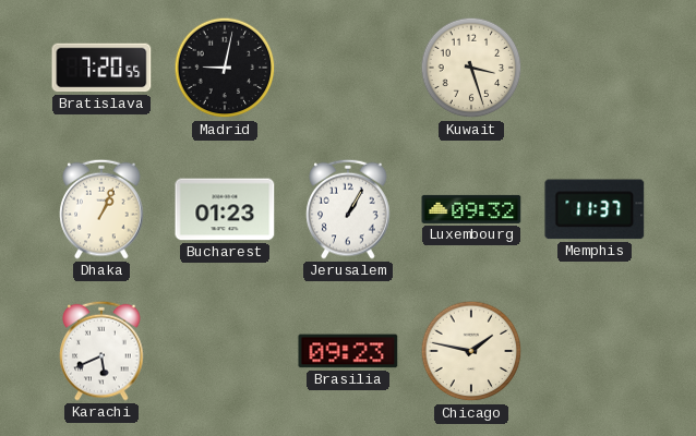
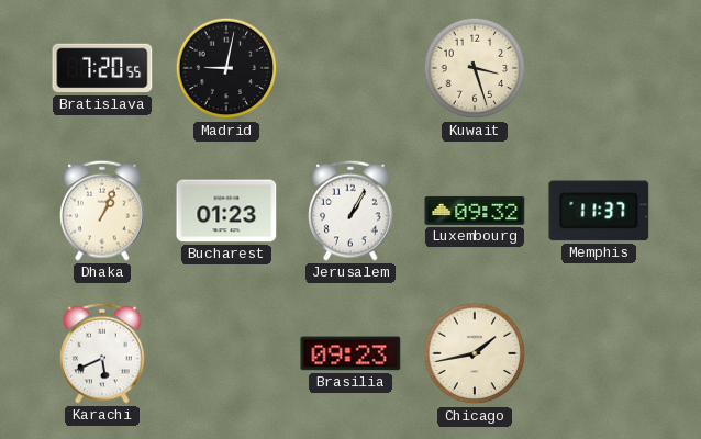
Chicago: 1:47 -> 1:43 (475, 353)
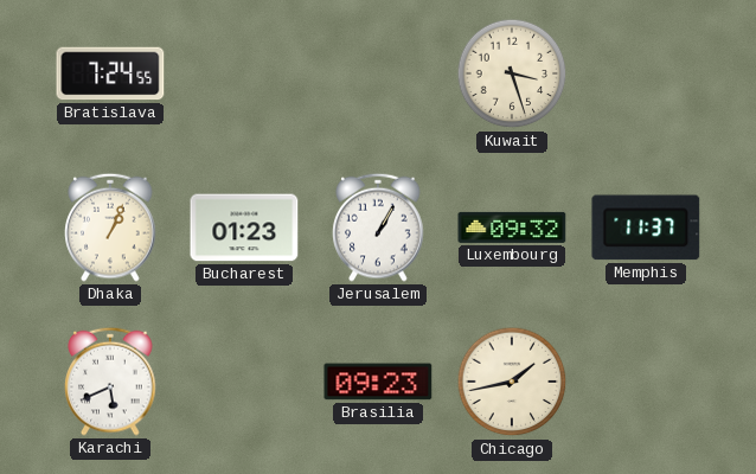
Bratislava: 7:20 -> 7:24 (110, 73)
Madrid: 9:02 -> none (226, 68)
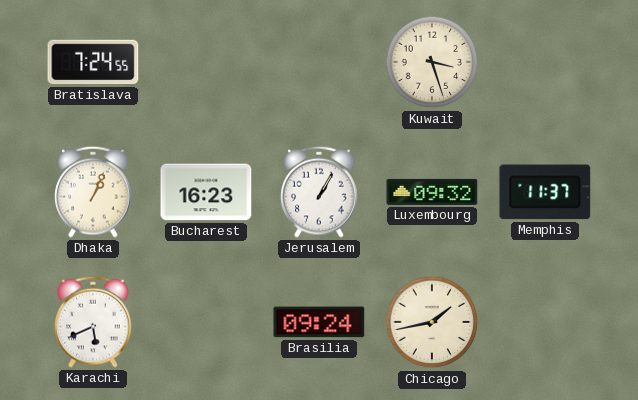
Bucharest: 01:23 -> 16:23 (206, 192)
Brasilia: 09:23 -> 09:24 (319, 322)
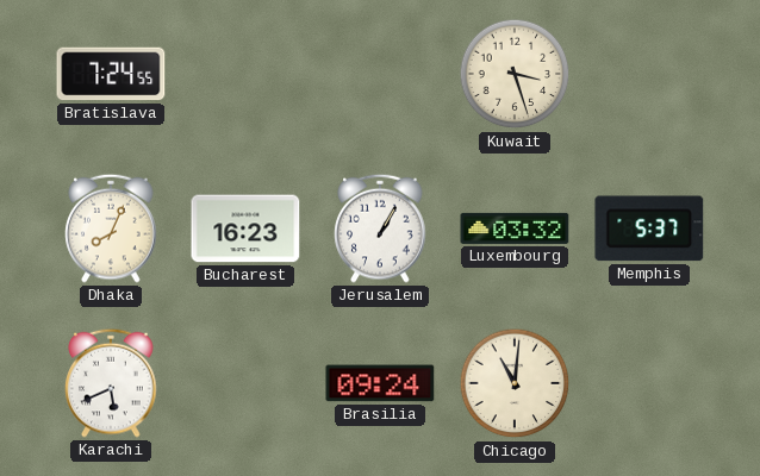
Dhaka: 1:04 -> 8:04 (111, 228)
Luxembourg: 09:32 -> 03:32 (515, 228)
Memphis: 11:37 -> 5:37 (649, 228)
Chicago: 1:43 -> 11:01 (515, 383)
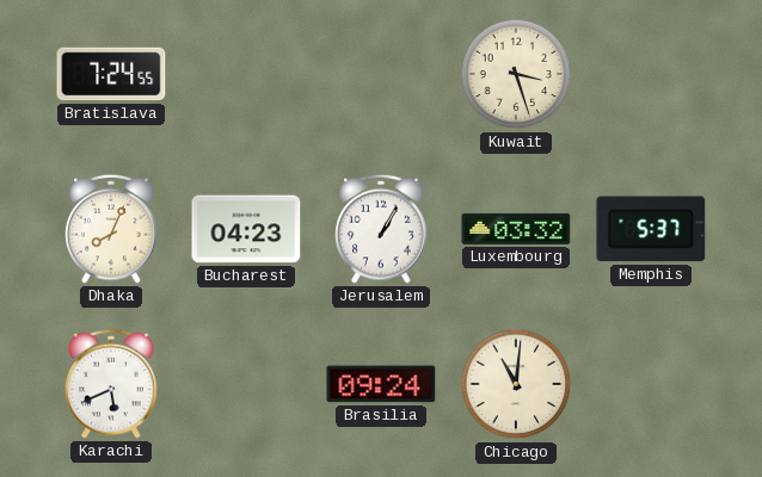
Bucharest: 16:23 -> 04:23 (246, 229)
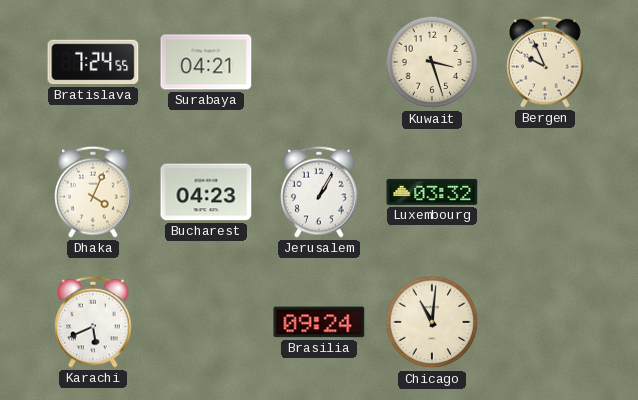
Surabaya: none -> 04:21 (206, 62)
Bergen: none -> 9:56 (545, 62)
Dhaka: 8:04 -> 4:04 (93, 192)
Memphis: 5:37 -> none (651, 229)
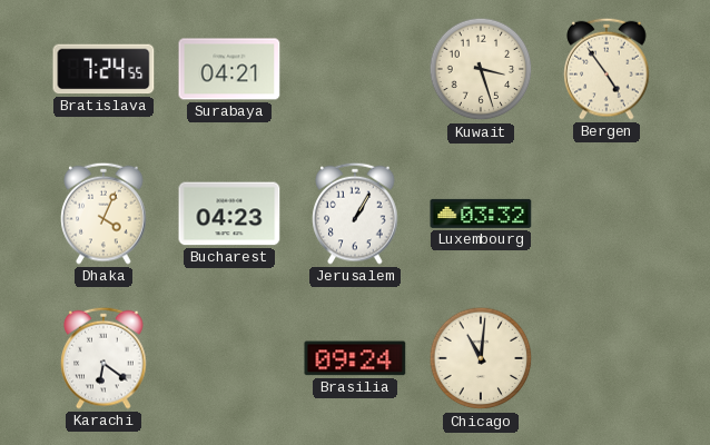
Bergen: 9:56 -> 4:54 (607, 69)
Karachi: 5:41 -> 6:21 (103, 358)
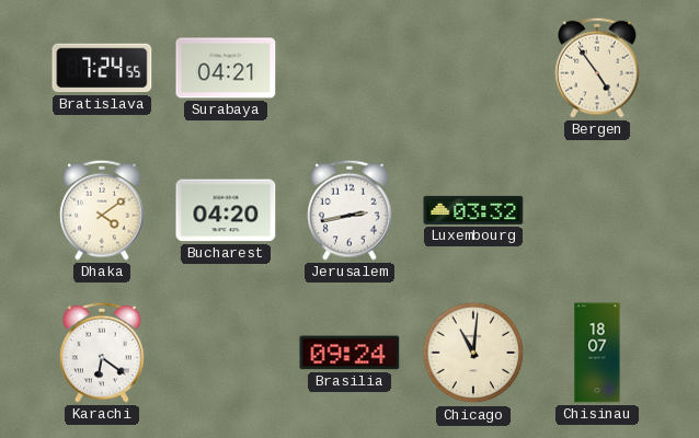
Kuwait: 3:27 -> none (481, 69)
Dhaka: 4:04 -> 4:09 (102, 210)
Bucharest: 04:23 -> 04:20 (226, 210)
Jerusalem: 1:05 -> 2:43 (349, 210)
Chisinau: none -> 18:07 (597, 353)
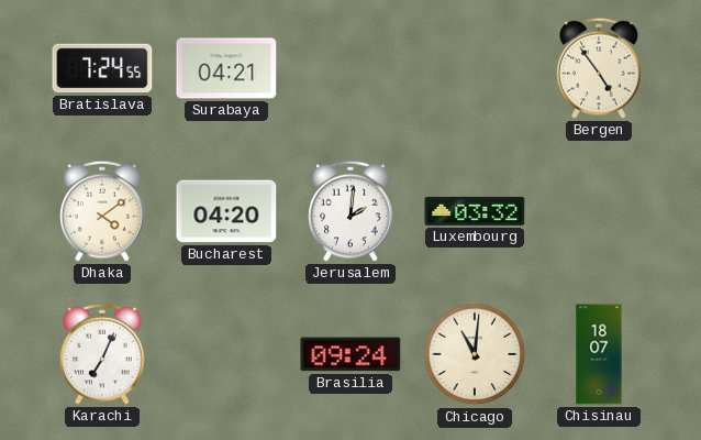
Jerusalem: 2:43 -> 2:01 (350, 211)
Karachi: 6:21 -> 7:04 (102, 354)
